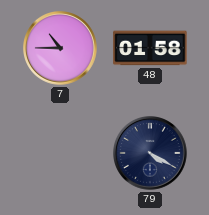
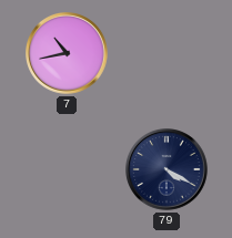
7: 10:45 -> 10:43 (68, 54)
48: 01:58 -> none (150, 48)
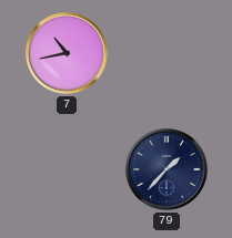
79: 4:20 -> 1:37 (168, 170)
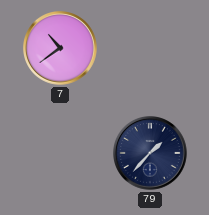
7: 10:43 -> 10:39 (61, 49)
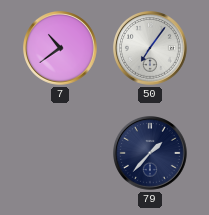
50: none -> 7:06 (151, 49)
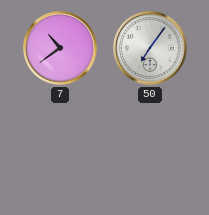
79: 1:37 -> none (151, 154)
